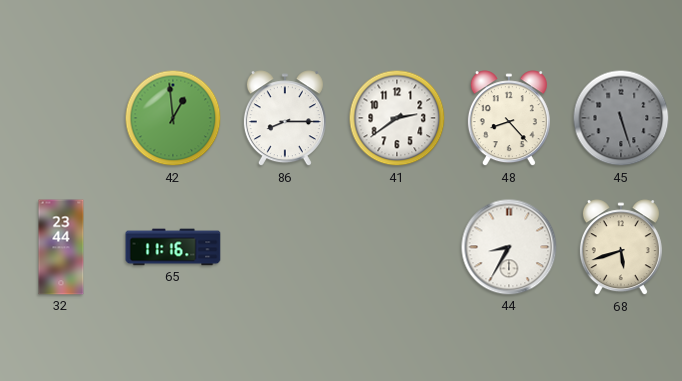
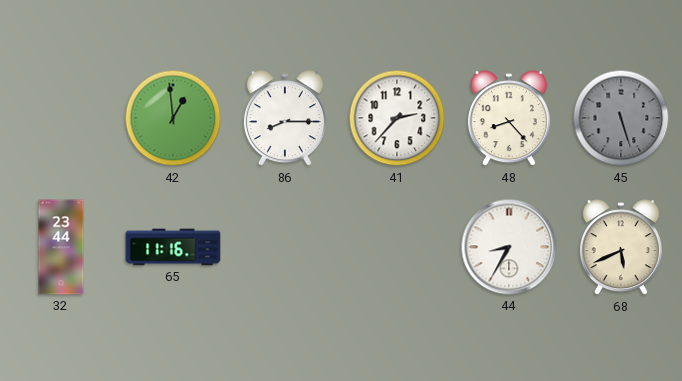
41: 2:39 -> 2:37 (397, 118)
68: 5:42 -> 5:41 (621, 248)
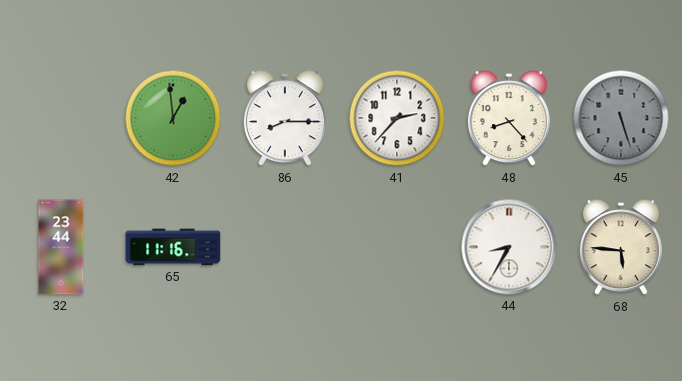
68: 5:41 -> 5:46 (621, 248)
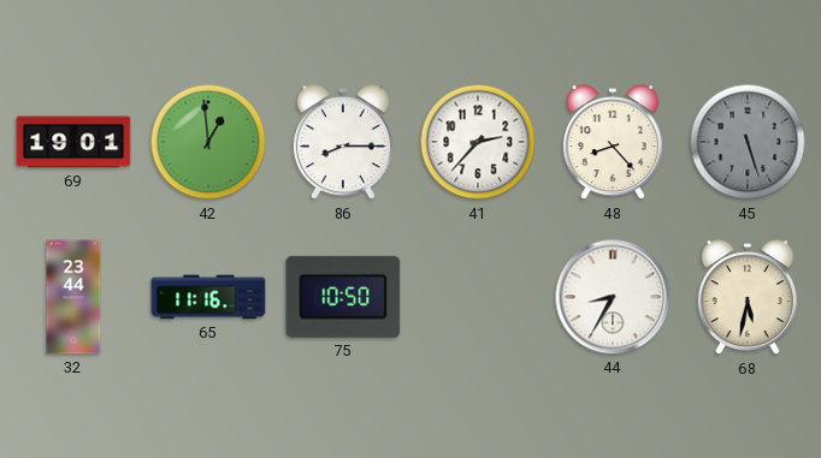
69: none -> 19:01 (73, 142)
75: none -> 10:50 (343, 297)
68: 5:46 -> 5:32 (748, 298)
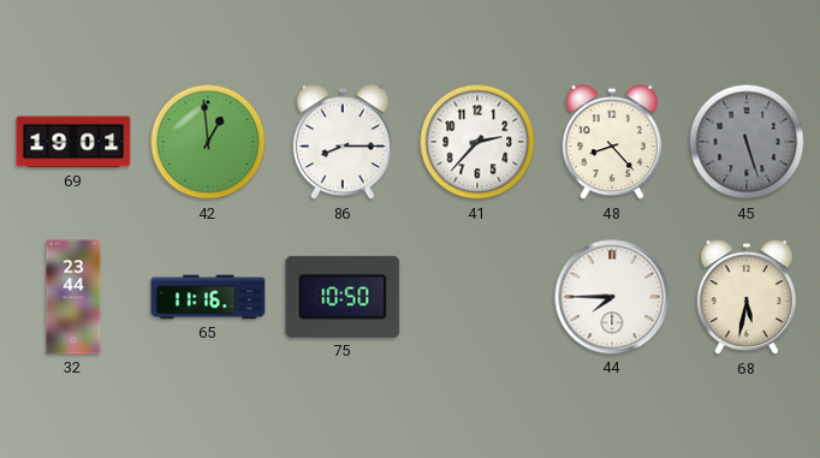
44: 8:35 -> 7:45 (612, 297)
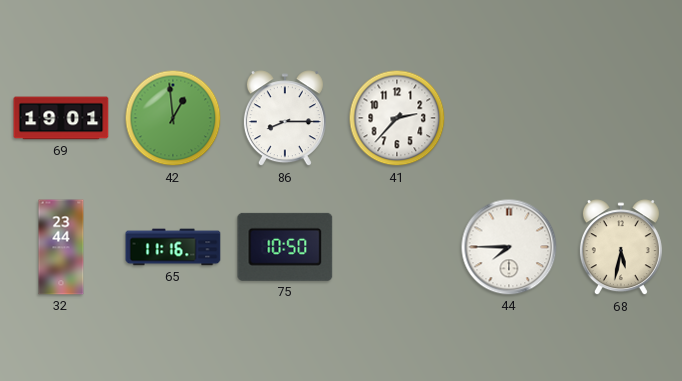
48: 8:23 -> none (612, 143)
45: 5:27 -> none (747, 142)
